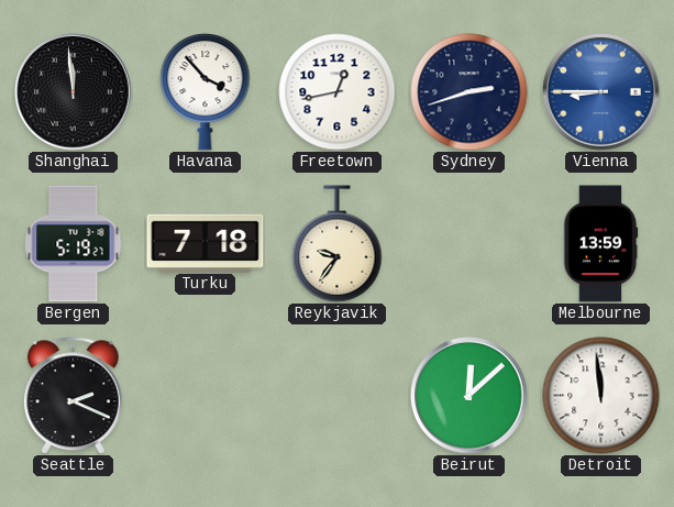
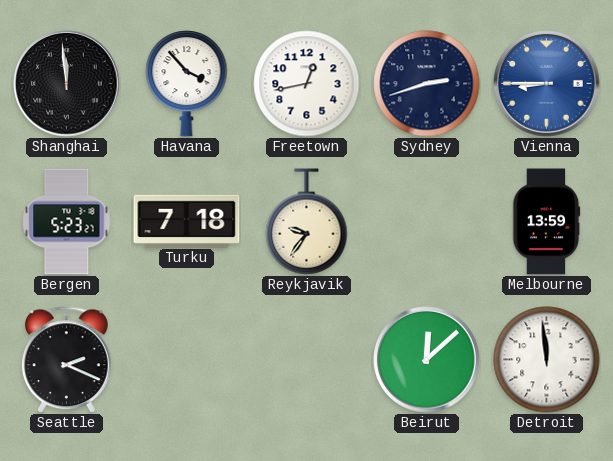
Bergen: 5:19 -> 5:23 (67, 222)
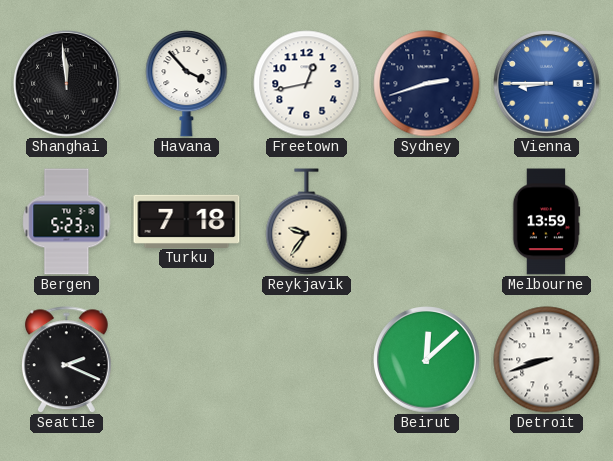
Detroit: 11:59 -> 8:42 (547, 360)
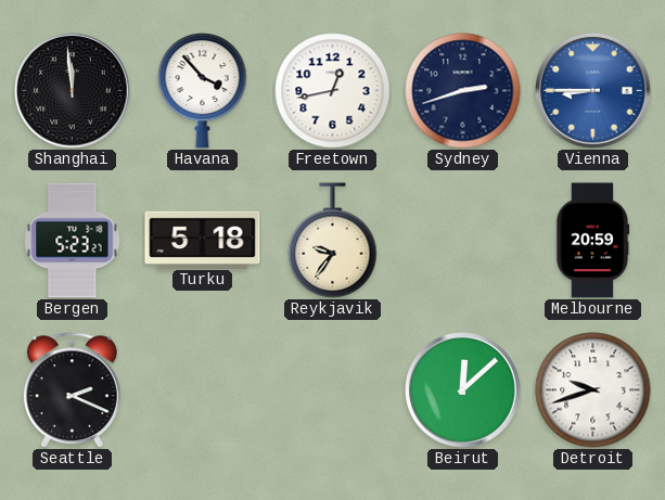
Turku: 7:18 -> 5:18 (203, 240)
Melbourne: 13:59 -> 20:59 (592, 241)
Detroit: 8:42 -> 9:42 (593, 390)
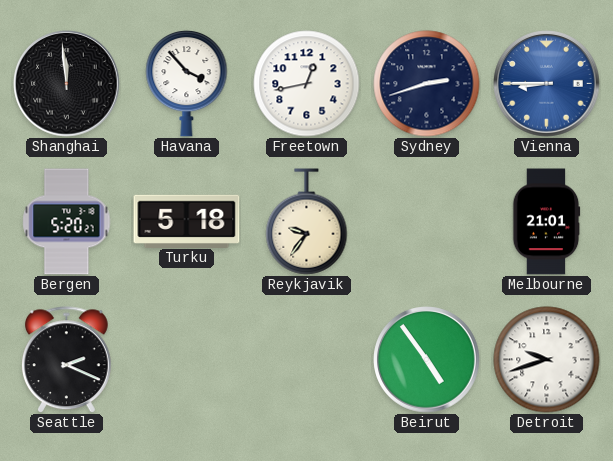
Bergen: 5:23 -> 5:20 (67, 222)
Melbourne: 20:59 -> 21:01 (546, 222)
Beirut: 12:08 -> 4:54 (427, 360)
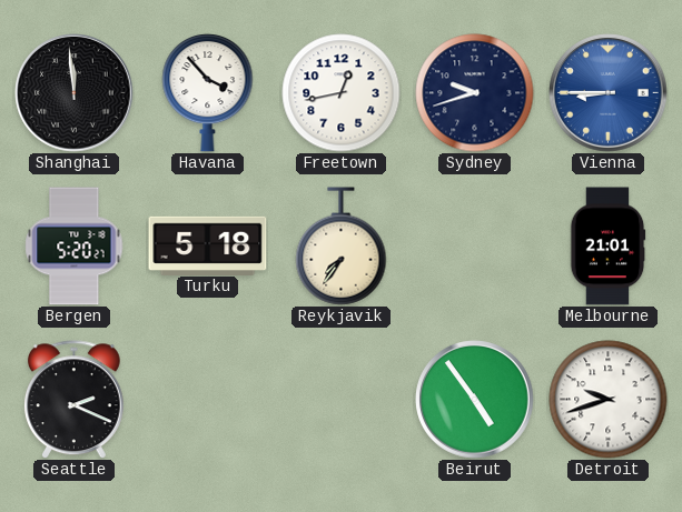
Sydney: 2:42 -> 9:42 (475, 93)
Reykjavik: 9:36 -> 7:36 (342, 247)
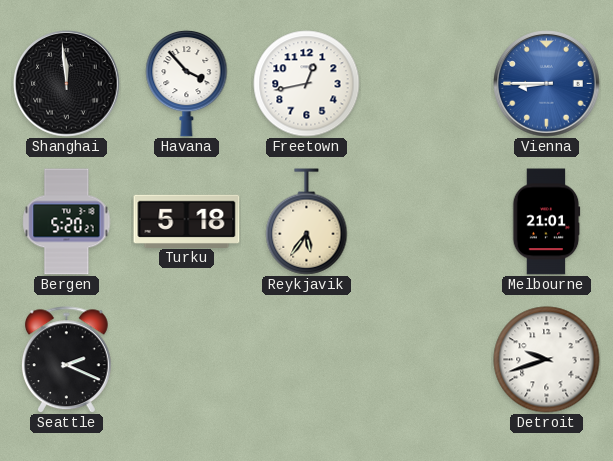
Sydney: 9:42 -> none (475, 93)
Reykjavik: 7:36 -> 5:36 (307, 222)
Beirut: 4:54 -> none (475, 400)
